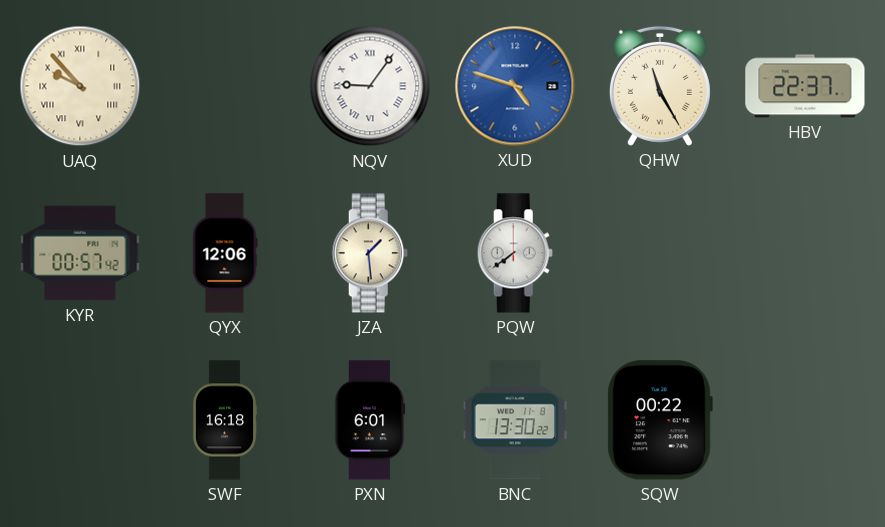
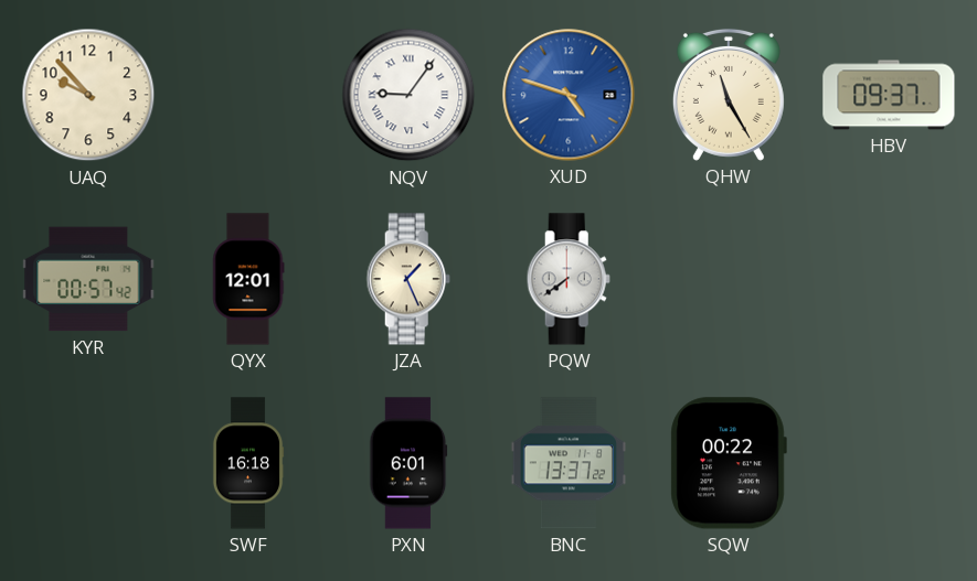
UAQ numerals: Roman -> Arabic (88, 95)
HBV: 22:37 -> 09:37 (889, 95)
QYX: 12:06 -> 12:01 (248, 279)
JZA: 1:29 -> 1:26 (408, 279)
BNC: 13:30 -> 13:37 (569, 463)
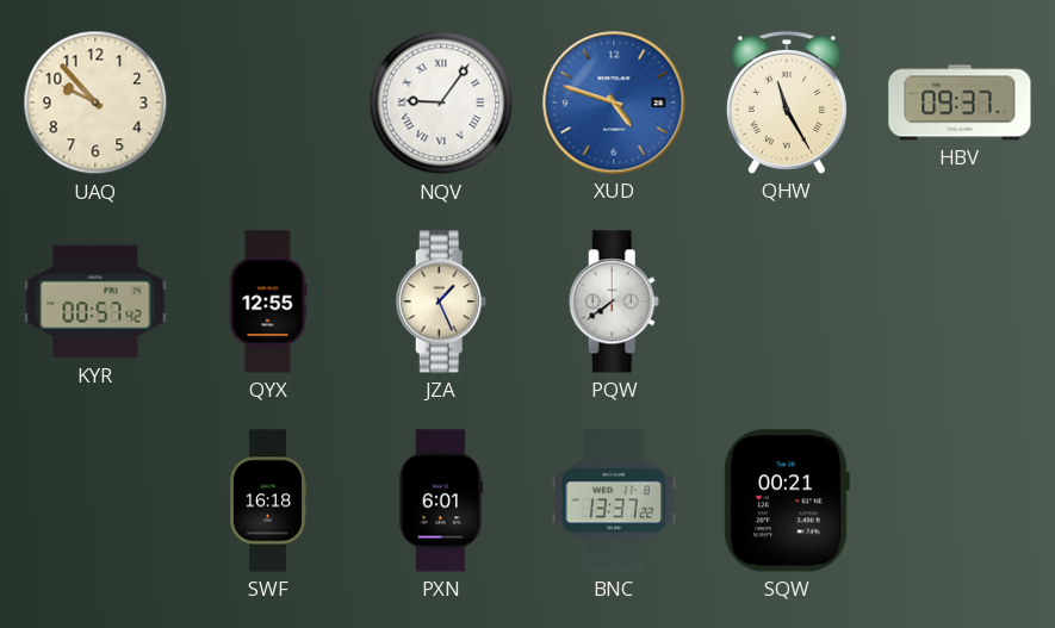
QYX: 12:01 -> 12:55 (268, 301)
SQW: 00:22 -> 00:21 (787, 500)
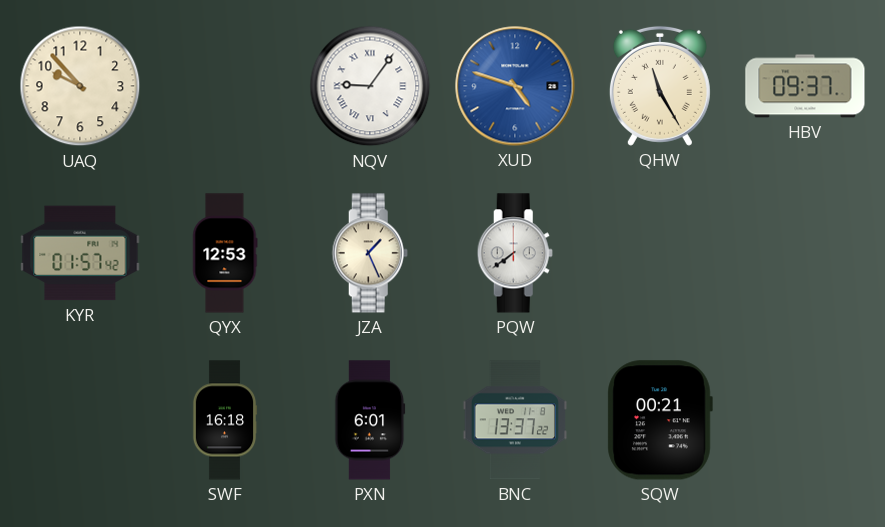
KYR: 00:57 -> 01:57 (80, 253)
QYX: 12:55 -> 12:53 (225, 253)
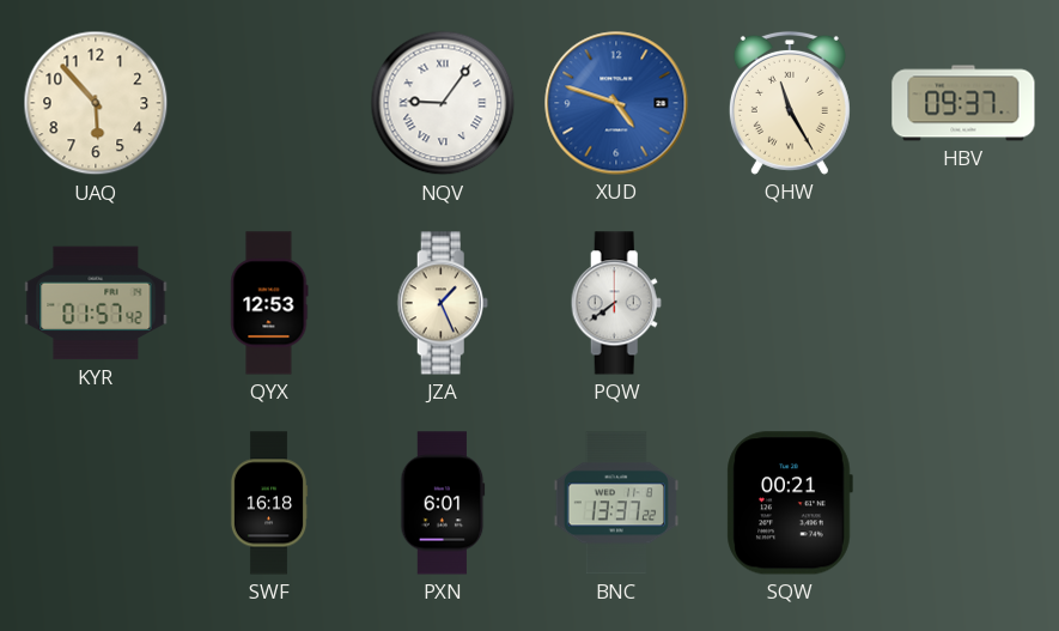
UAQ: 9:53 -> 5:53 (96, 103)
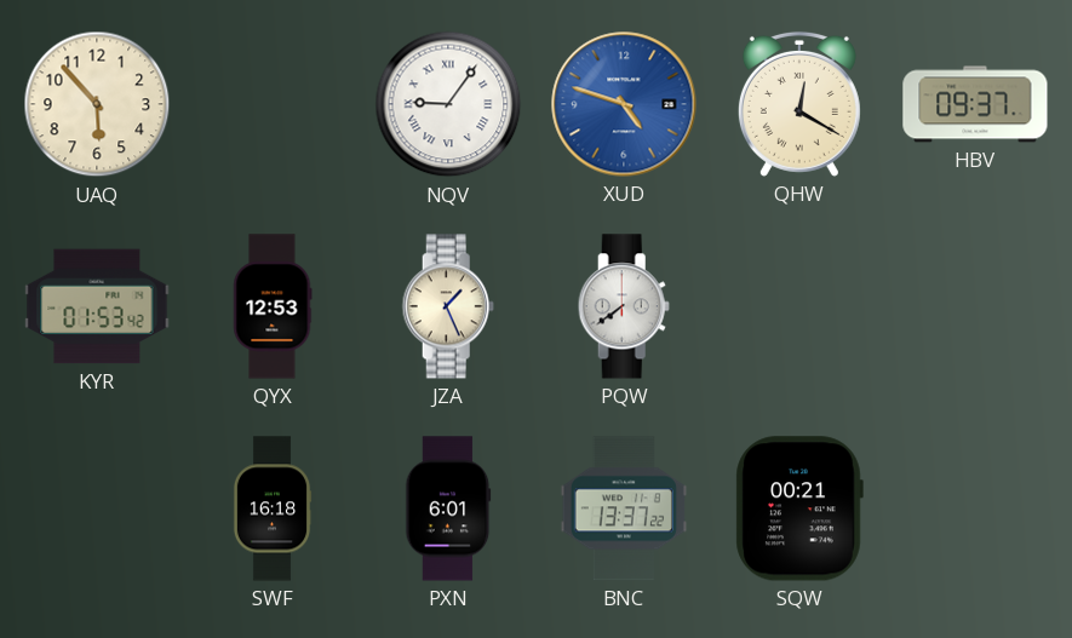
QHW: 11:25 -> 12:20 (799, 104)
KYR: 01:57 -> 01:53 (97, 306)
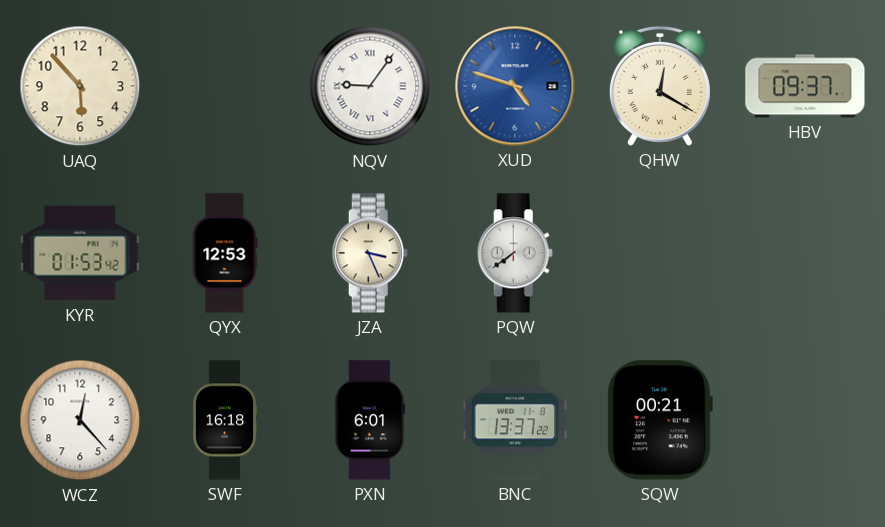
JZA: 1:26 -> 3:26 (370, 253)
WCZ: none -> 12:23 (80, 420)
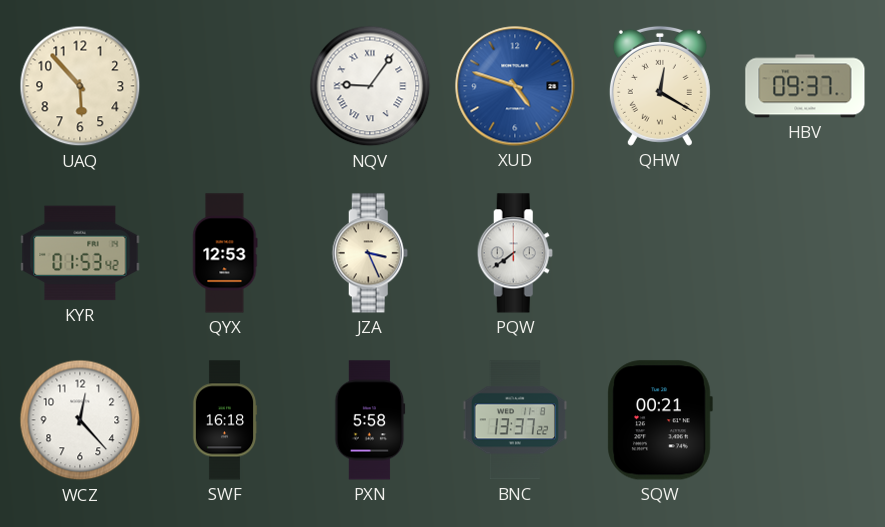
PXN: 6:01 -> 5:58 (370, 420)
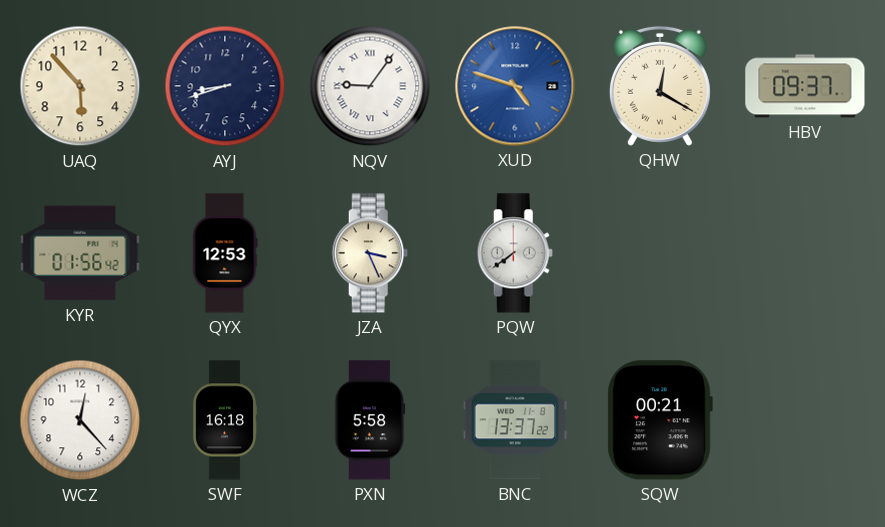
AYJ: none -> 8:42 (225, 86)
KYR: 01:53 -> 01:56 (80, 253)
